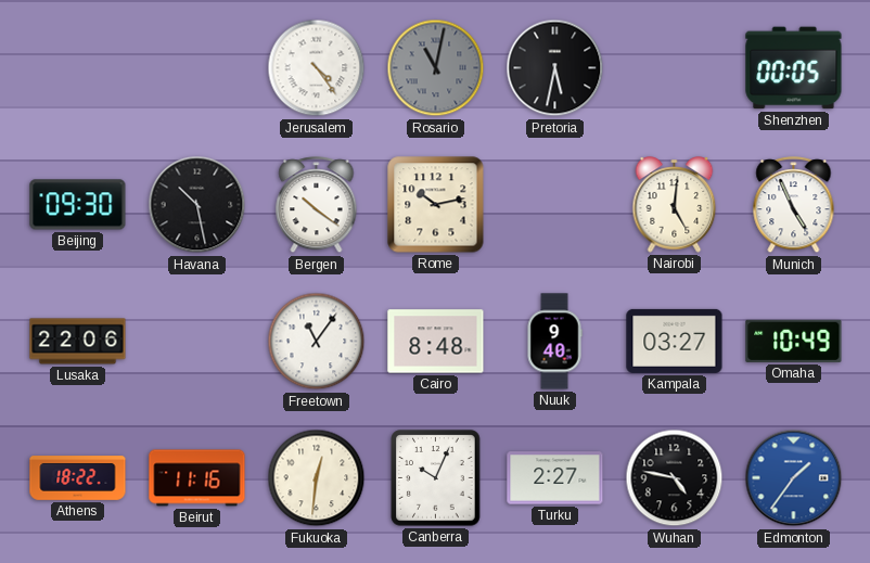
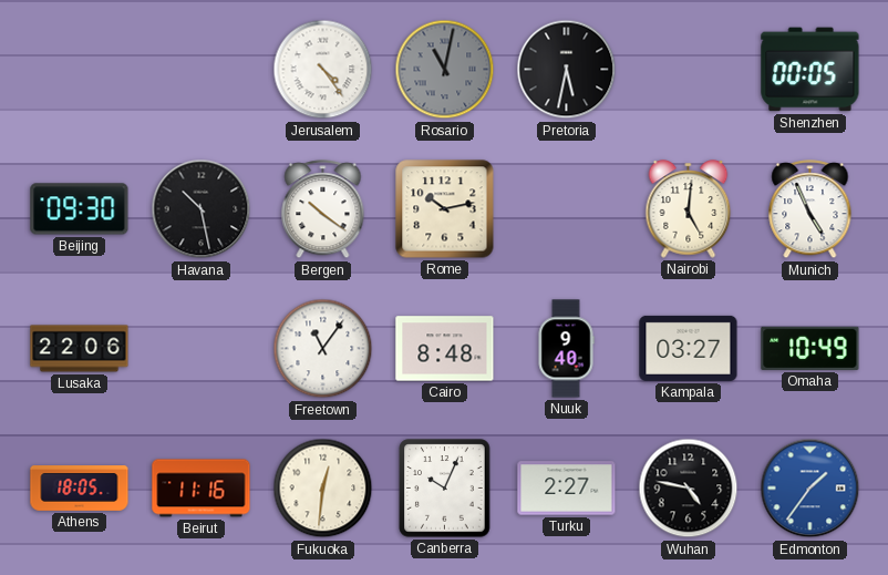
Athens: 18:22 -> 18:05 (80, 489)
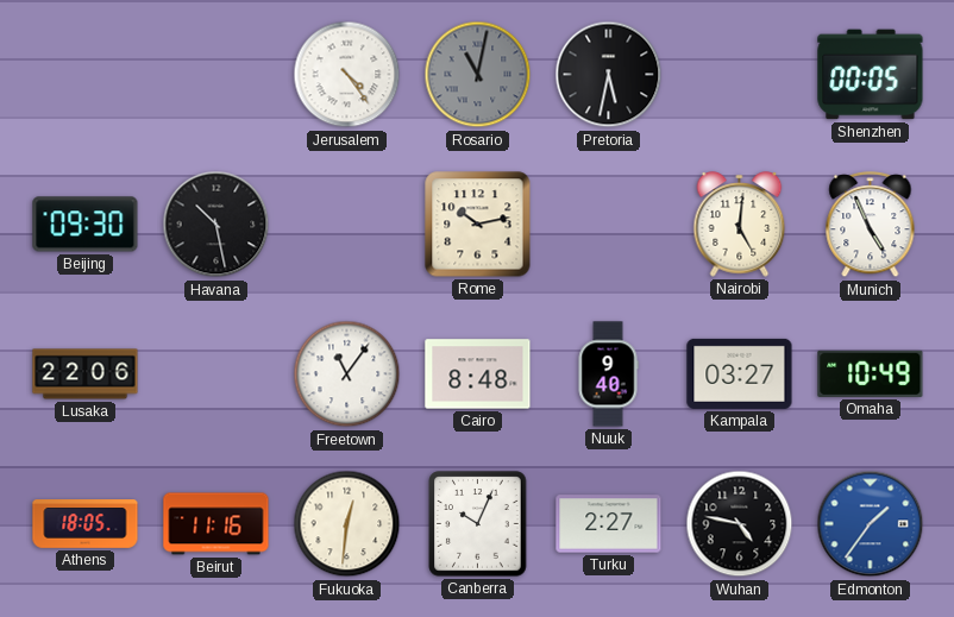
Bergen: 10:21 -> none (323, 209)
